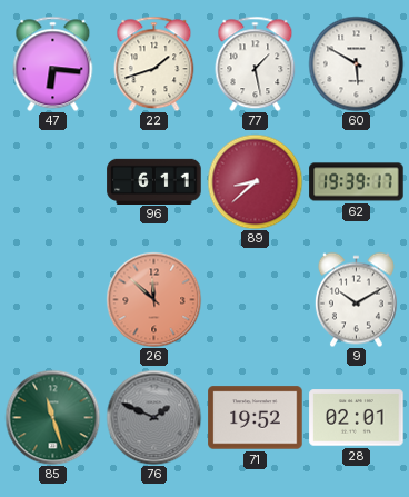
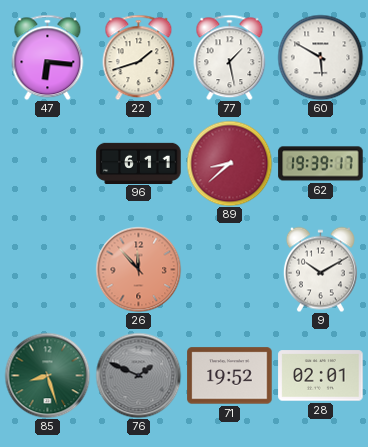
26: 11:52 -> 11:53 (138, 269)
85: 11:27 -> 8:27 (47, 375)
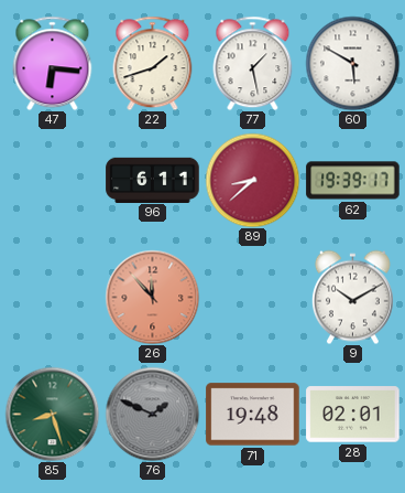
71: 19:52 -> 19:48 (253, 415)
